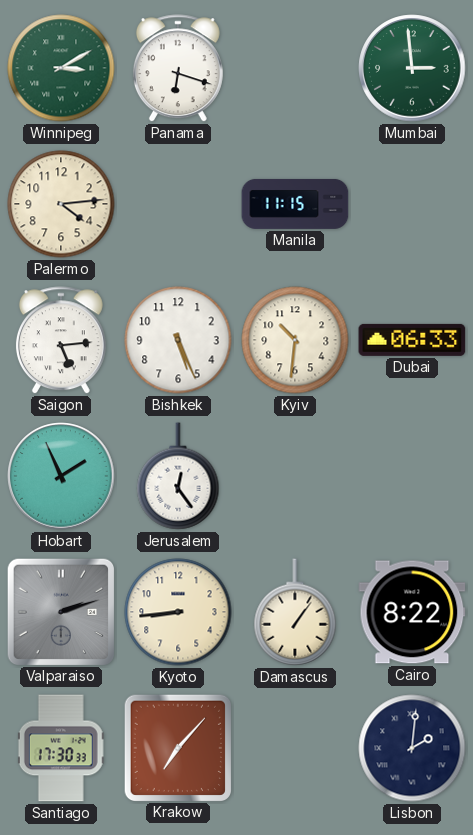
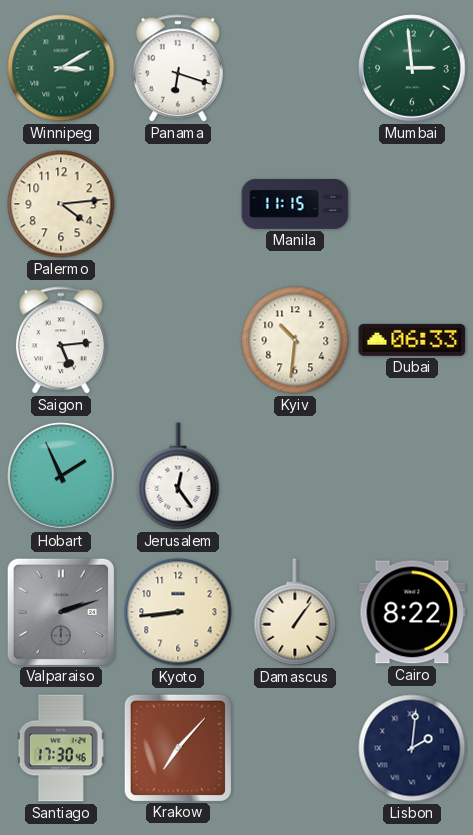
Bishkek: 5:26 -> none (178, 340)
Santiago: 17:30:33 -> 17:30:46 (61, 748)
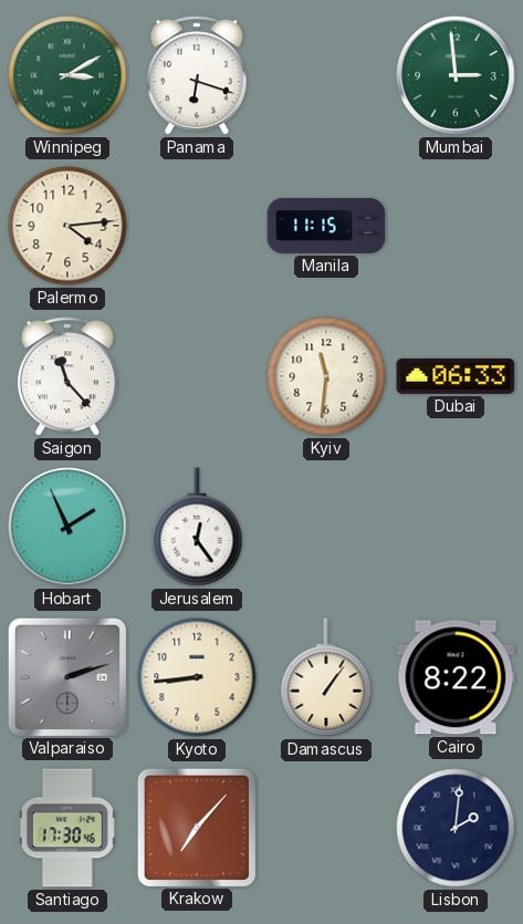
Saigon: 5:14 -> 11:23 (67, 377)
Kyiv: 10:31 -> 11:31 (326, 376)
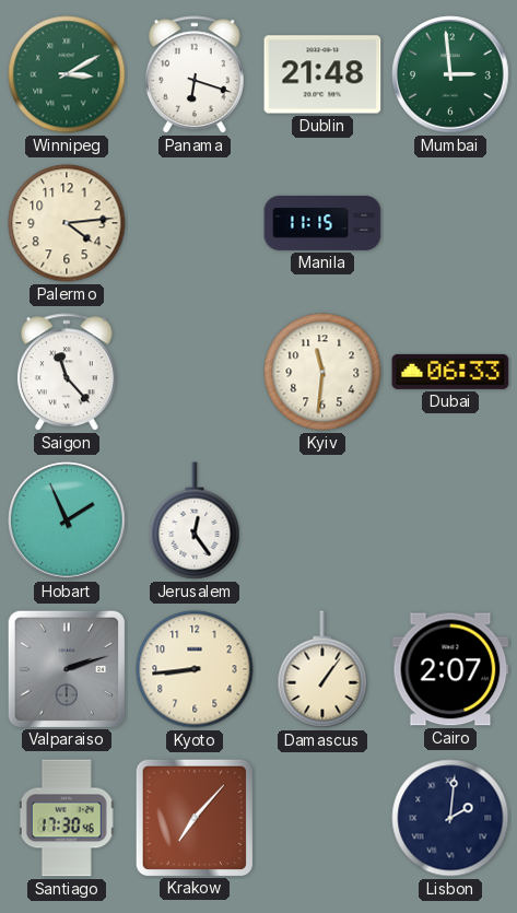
Dublin: none -> 21:48 (322, 74)
Cairo: 8:22 -> 2:07 (450, 669)
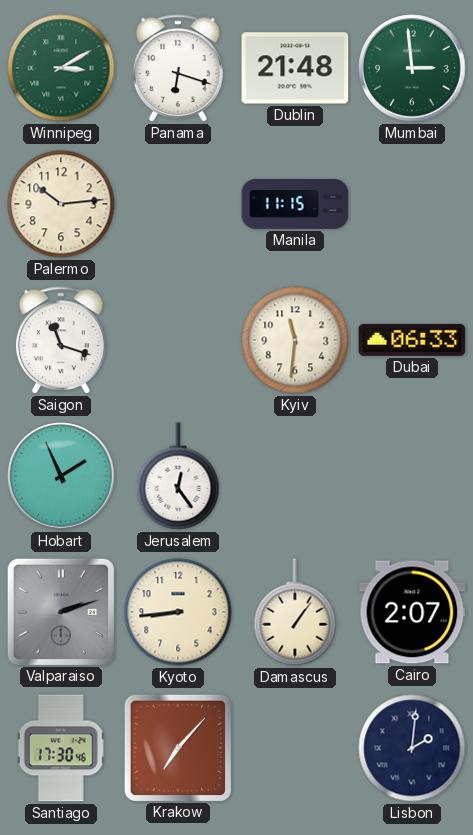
Palermo: 4:14 -> 10:14 (61, 204)
Saigon: 11:23 -> 11:18 (61, 341)
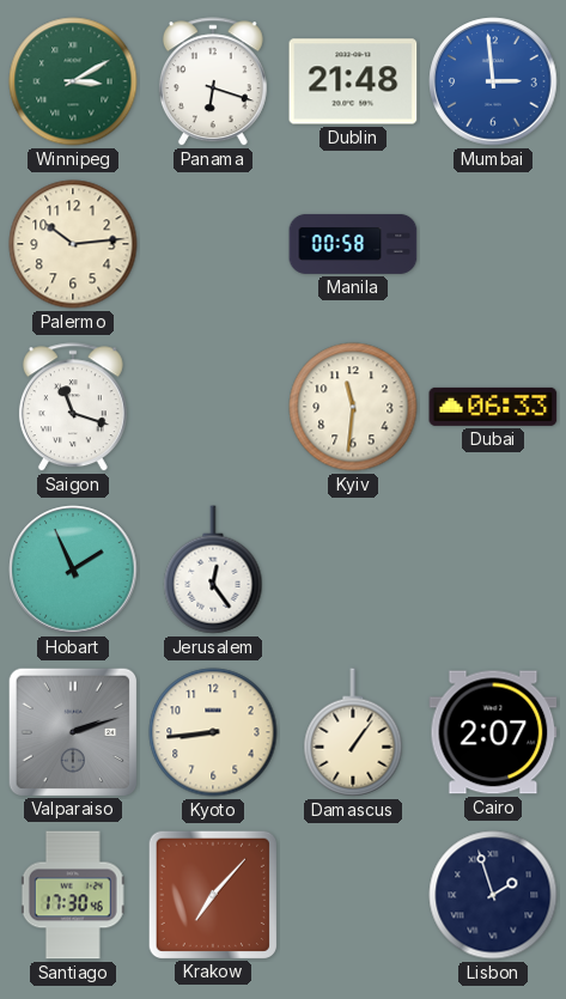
Mumbai dial: green -> blue (493, 81)
Manila: 11:15 -> 00:58 (353, 244)
Lisbon: 2:01 -> 1:57 (493, 895)
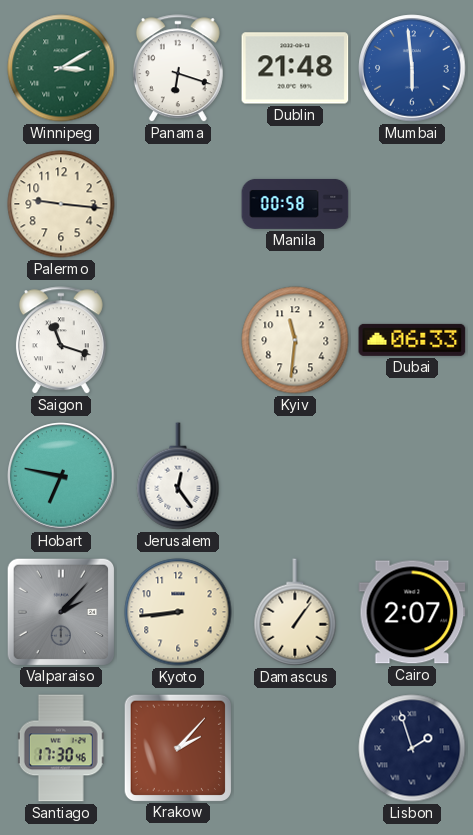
Mumbai: 2:59 -> 5:59 (412, 68)
Palermo: 10:14 -> 9:16 (61, 204)
Hobart: 1:56 -> 6:47 (61, 476)
Valparaiso: 2:12 -> 2:07 (60, 611)
Krakow: 7:07 -> 2:07 (177, 747)
